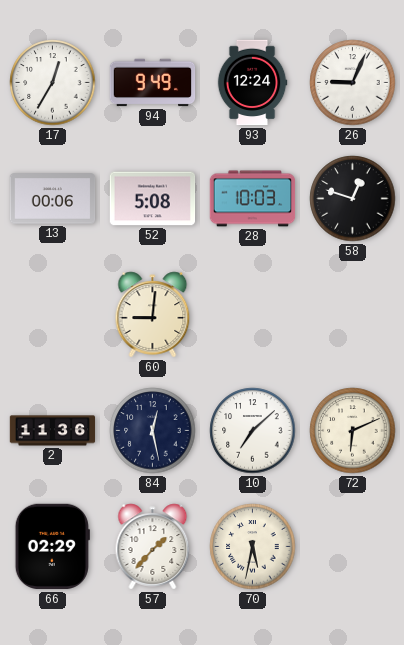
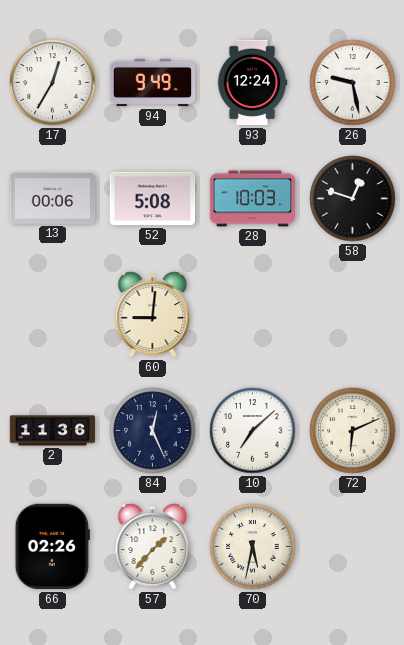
26: 9:04 -> 9:28 (353, 83)
84: 12:28 -> 12:26 (153, 431)
66: 02:29 -> 02:26 (52, 547)
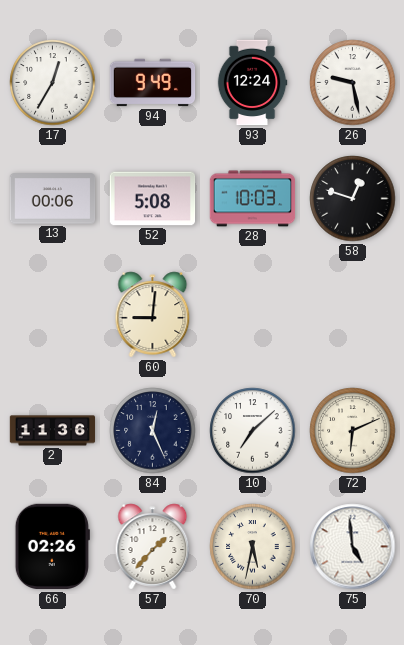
75: none -> 4:59 (353, 547)
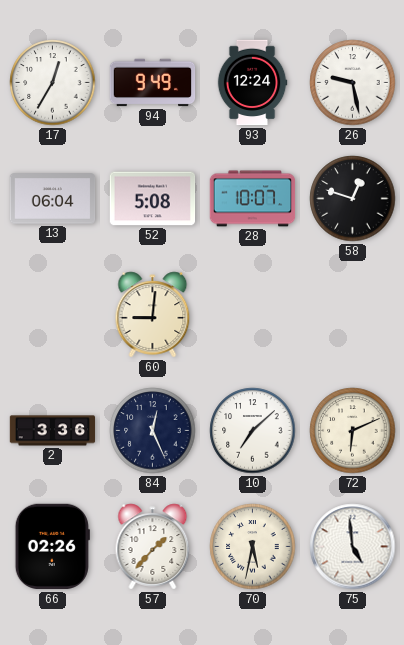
13: 00:06 -> 06:04 (53, 199)
28: 10:03 -> 10:07 (253, 199)
2: 11:36 -> 3:36 (53, 431)
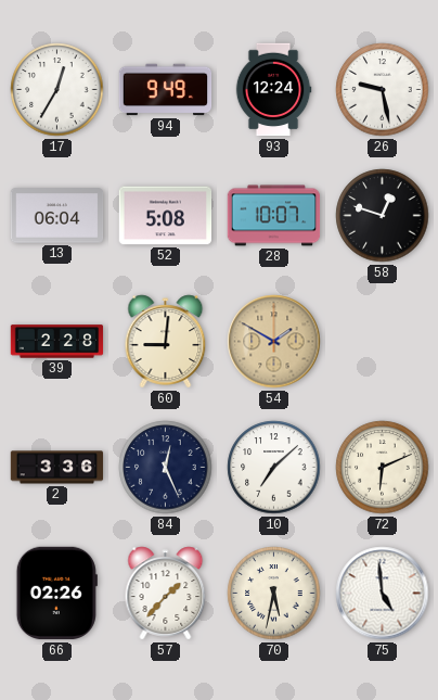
39: none -> 2:28 (57, 342)
54: none -> 1:50 (274, 342)
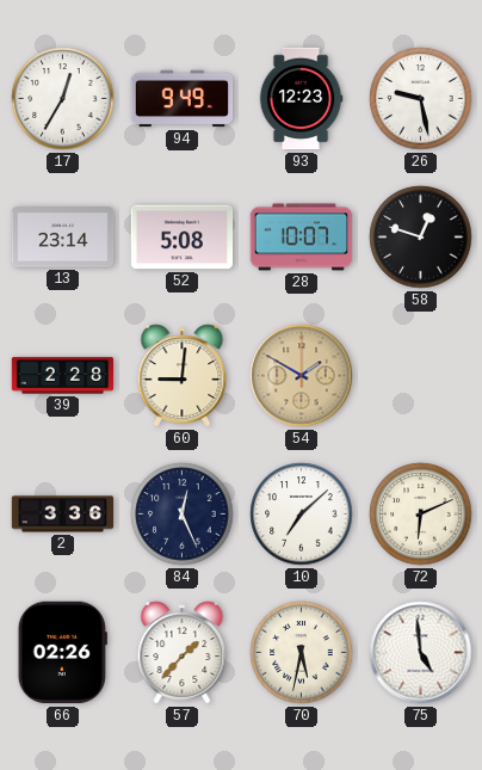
93: 12:24 -> 12:23 (301, 99)
13: 06:04 -> 23:14 (63, 238)
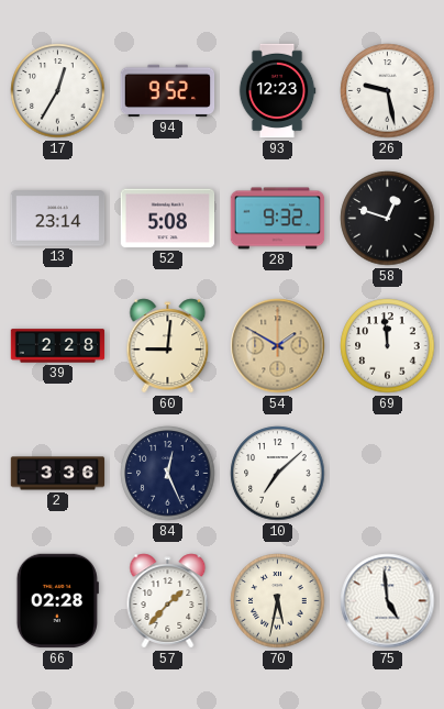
94: 9:49 -> 9:52 (168, 91)
28: 10:07 -> 9:32 (278, 219)
69: none -> 11:59 (388, 346)
72: 6:11 -> none (421, 515)
66: 02:26 -> 02:28 (57, 601)
